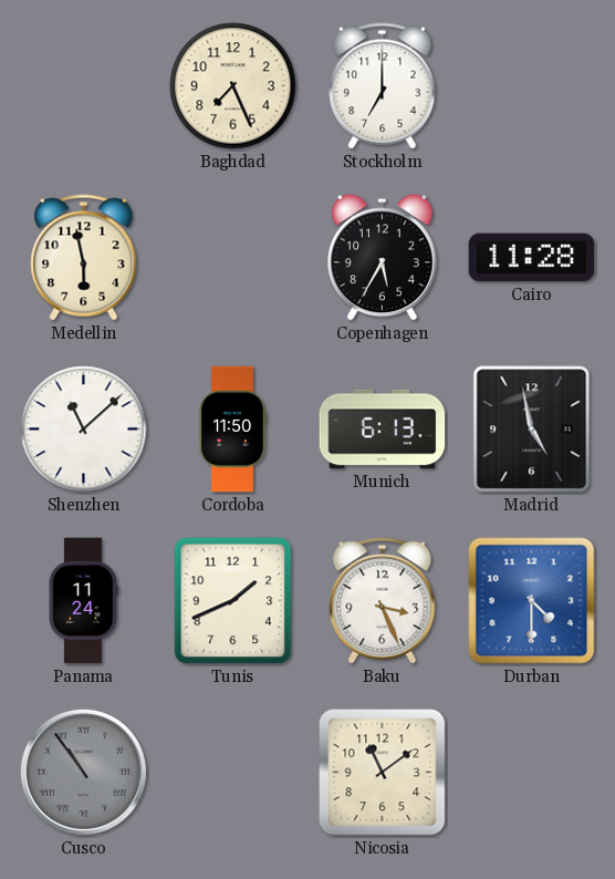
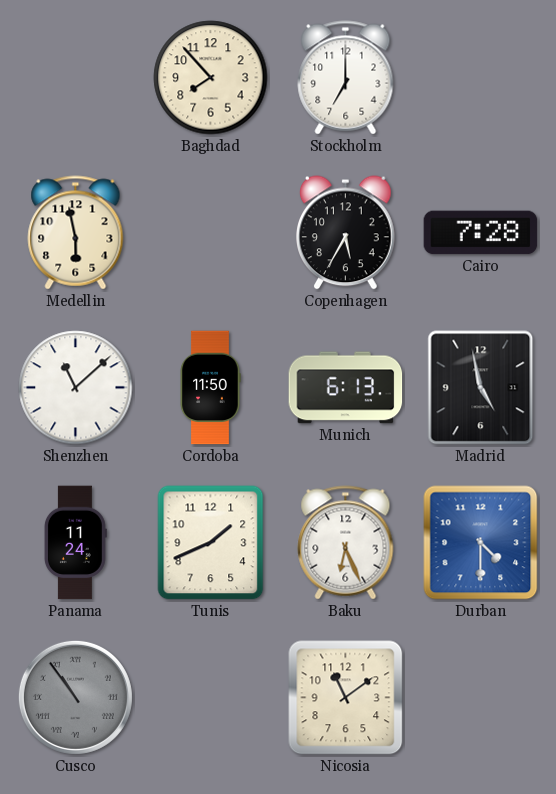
Baghdad: 7:26 -> 7:53 (211, 78)
Cairo: 11:28 -> 7:28 (481, 233)
Baku: 3:26 -> 6:26 (346, 543)
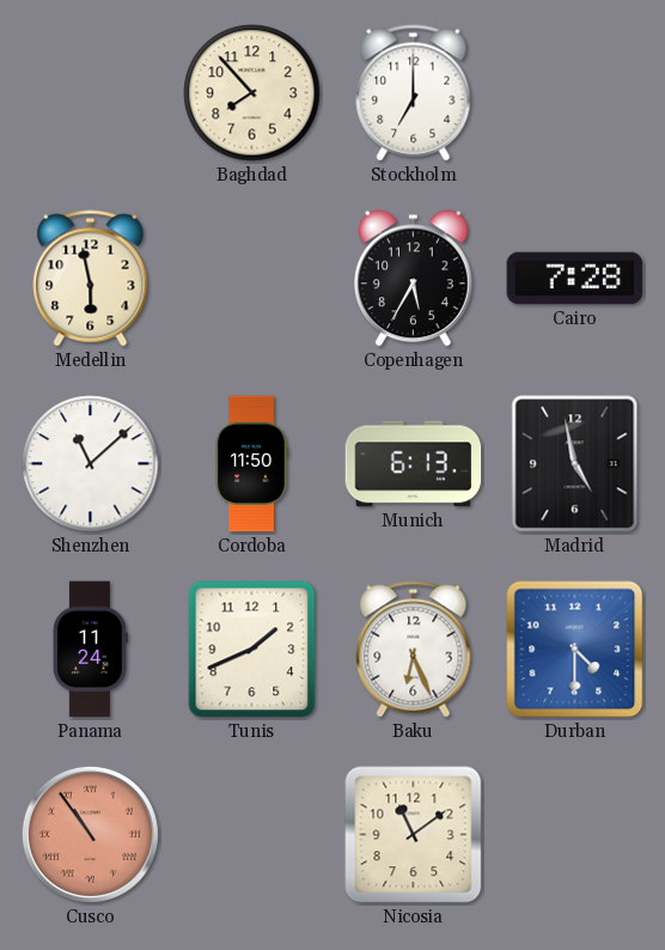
Cusco dial: grey -> salmon (90, 834)
